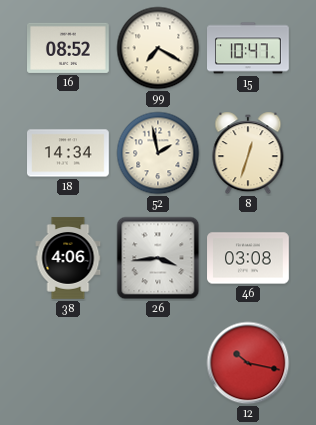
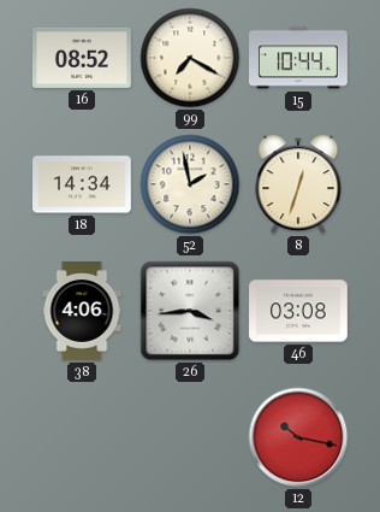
15: 10:47 -> 10:44 (298, 58)
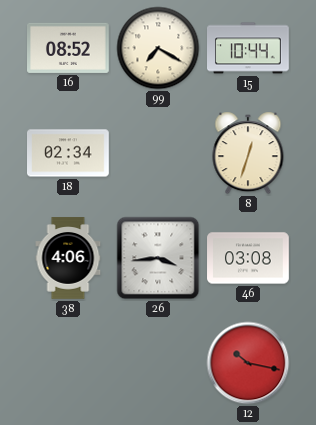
18: 14:34 -> 02:34 (69, 153)
52: 1:58 -> none (190, 184)
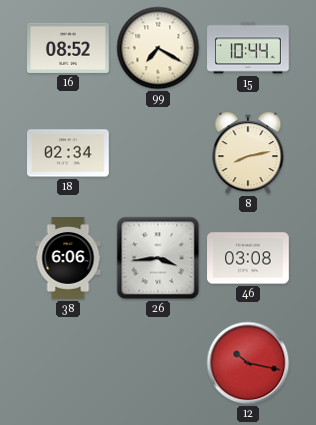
8: 12:33 -> 8:13 (248, 153)
38: 4:06 -> 6:06 (68, 258)
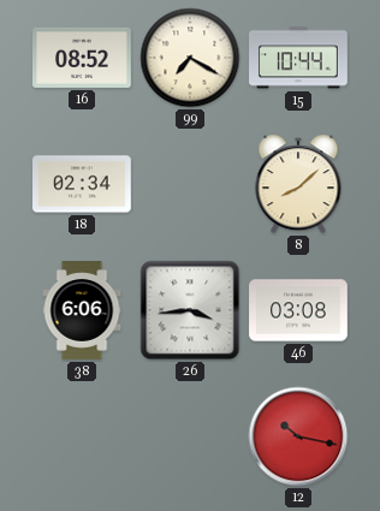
8: 8:13 -> 8:08 (298, 184)
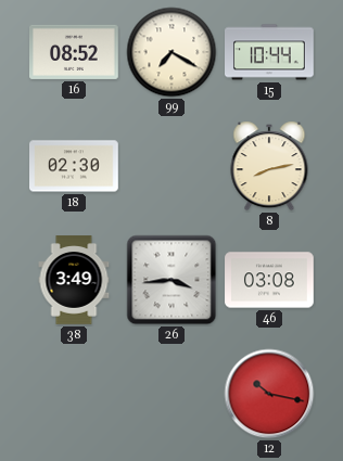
18: 02:34 -> 02:30 (75, 166)
8: 8:08 -> 8:13 (269, 166)
38: 6:06 -> 3:49 (74, 280)
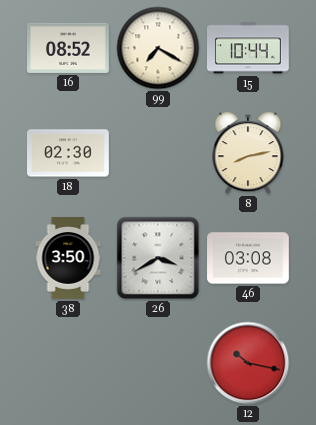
38: 3:49 -> 3:50 (68, 258)
26: 3:44 -> 3:40 (158, 258)
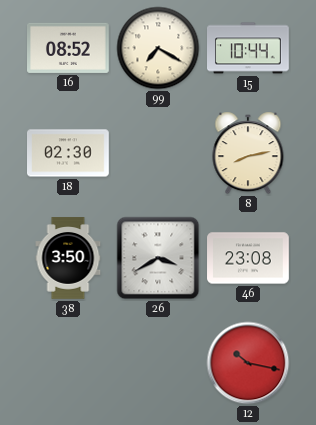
46: 03:08 -> 23:08 (248, 258)
